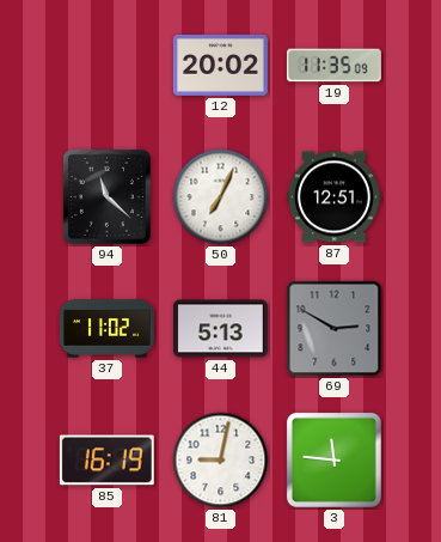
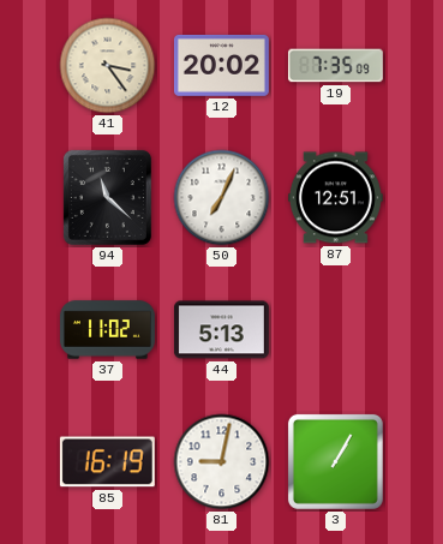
41: none -> 3:24 (108, 66)
19: 11:35 -> 7:35 (335, 66)
69: 2:50 -> none (335, 329)
3: 11:46 -> 1:05 (335, 461)
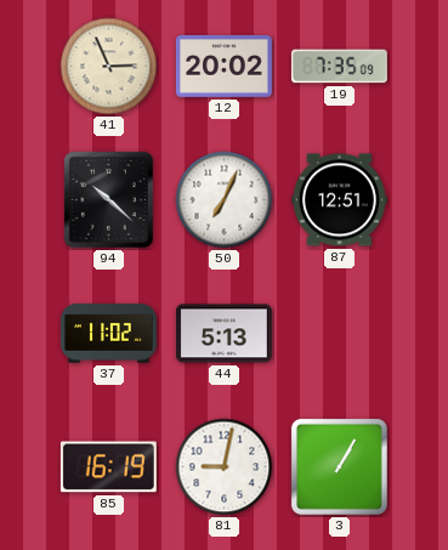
41: 3:24 -> 2:56 (109, 67)
94: 11:22 -> 10:22 (108, 199)
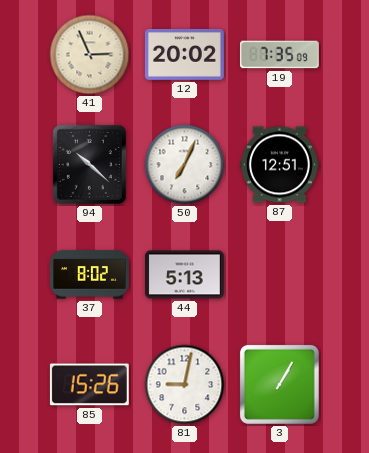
37: 11:02 -> 8:02 (89, 275)
85: 16:19 -> 15:26 (89, 385)
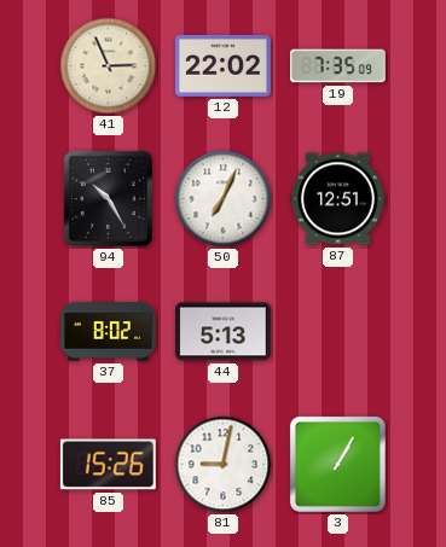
12: 20:02 -> 22:02 (222, 65)
94: 10:22 -> 10:25 (108, 198)
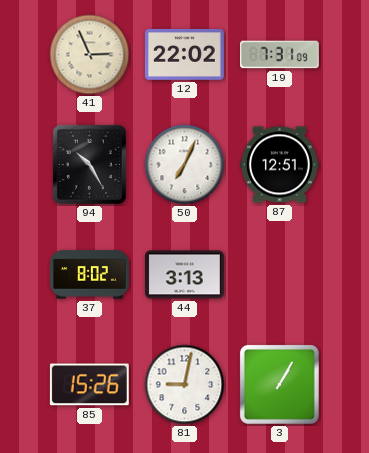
19: 7:35 -> 7:31 (279, 55)
44: 5:13 -> 3:13 (184, 275)
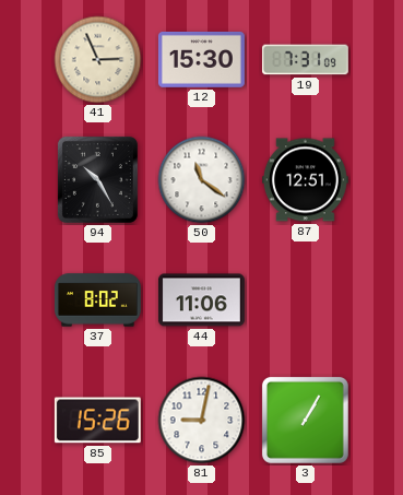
12: 22:02 -> 15:30 (201, 59)
50: 7:04 -> 11:21 (202, 180)
44: 3:13 -> 11:06 (201, 300)
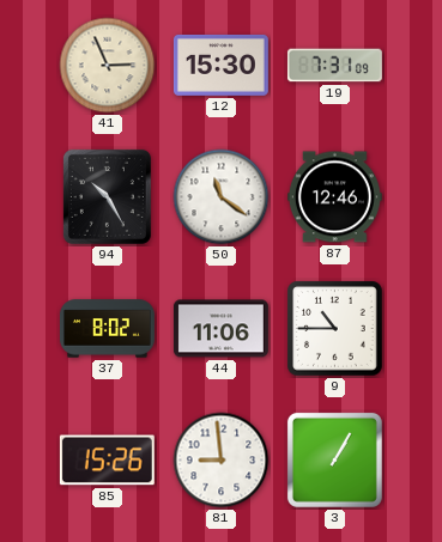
87: 12:51 -> 12:46 (334, 197)
9: none -> 10:45 (335, 329)
81: 9:02 -> 8:59 (222, 461)
